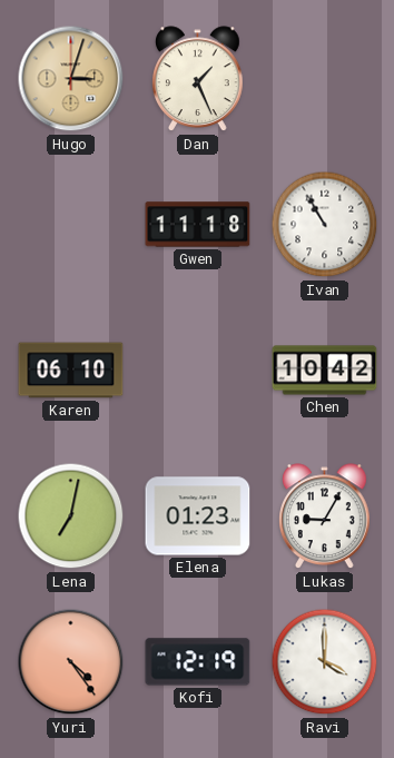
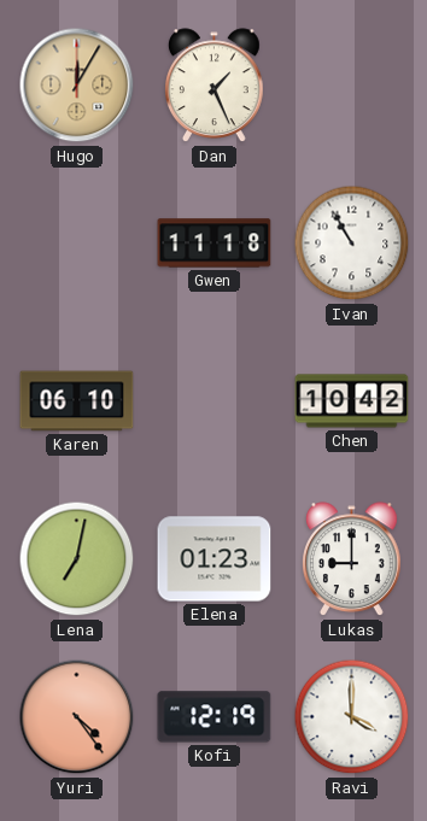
Hugo: 3:03 -> 12:05 (77, 86)
Lukas: 9:05 -> 9:00 (352, 559)
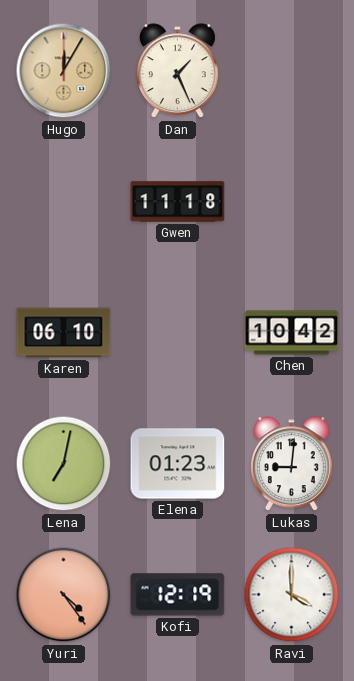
Ivan: 10:55 -> none (352, 244)
Lukas: 9:00 -> 9:01 (292, 464)
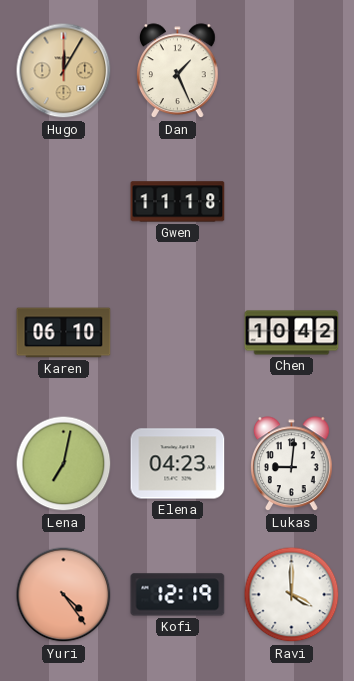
Elena: 01:23 -> 04:23 (178, 464)
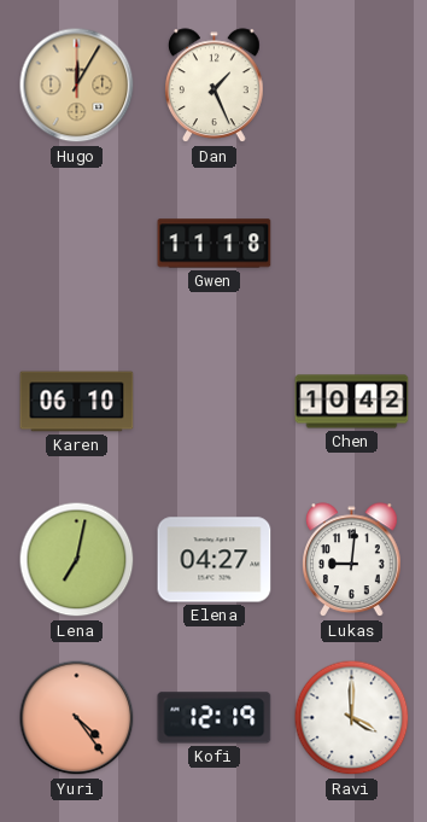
Elena: 04:23 -> 04:27 (215, 560)
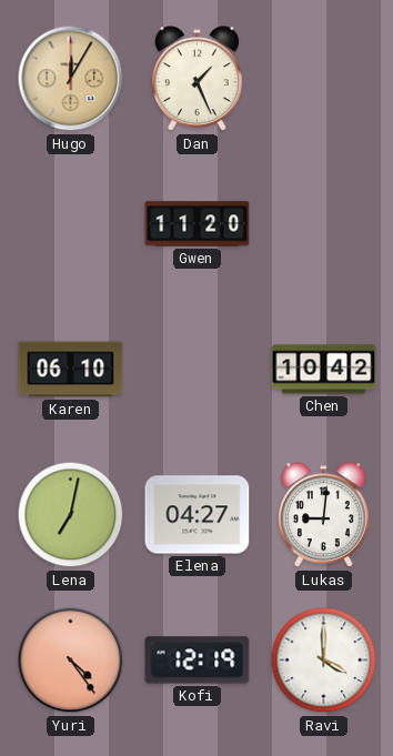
Gwen: 11:18 -> 11:20 (198, 224)
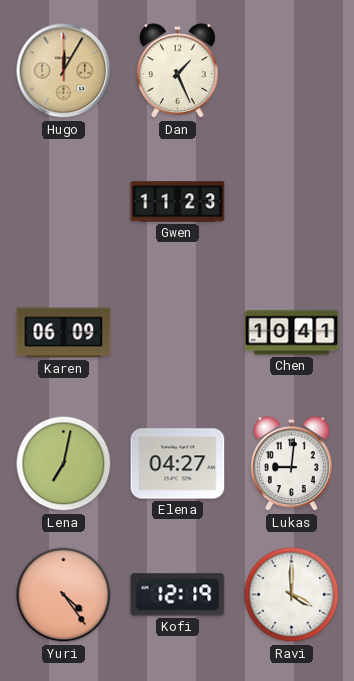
Gwen: 11:20 -> 11:23 (178, 202)
Karen: 06:10 -> 06:09 (64, 333)
Chen: 10:42 -> 10:41 (292, 333)
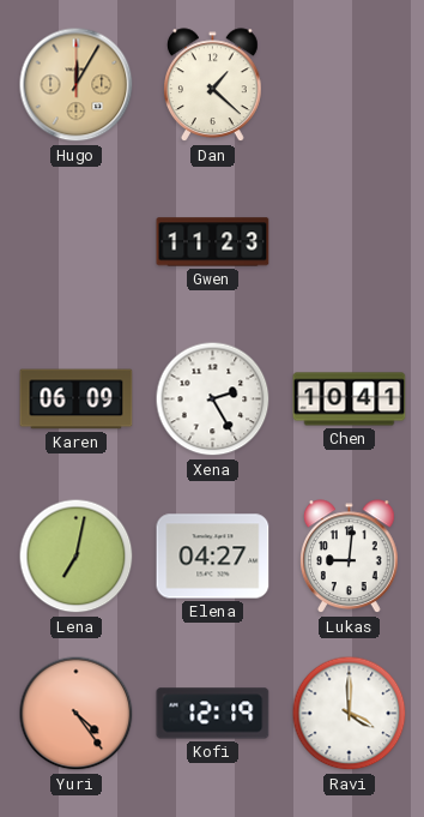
Dan: 1:26 -> 1:22 (213, 85)
Xena: none -> 2:25 (213, 400)
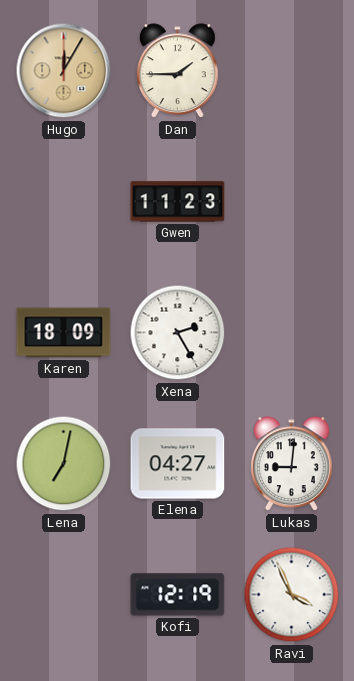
Dan: 1:22 -> 1:45 (178, 71)
Karen: 06:09 -> 18:09 (64, 333)
Chen: 10:41 -> none (350, 400)
Yuri: 4:24 -> none (77, 714)
Ravi: 4:00 -> 3:56 (292, 595)
